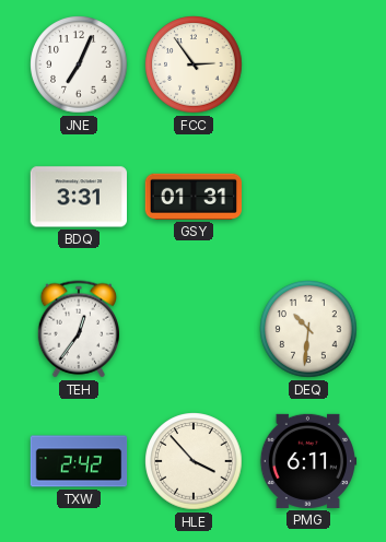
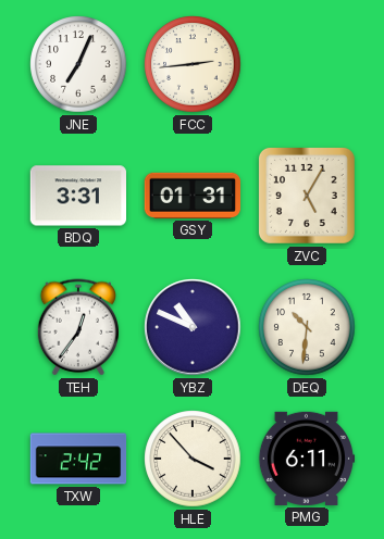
FCC: 2:54 -> 2:44 (193, 64)
ZVC: none -> 5:05 (307, 196)
YBZ: none -> 10:49 (193, 327)
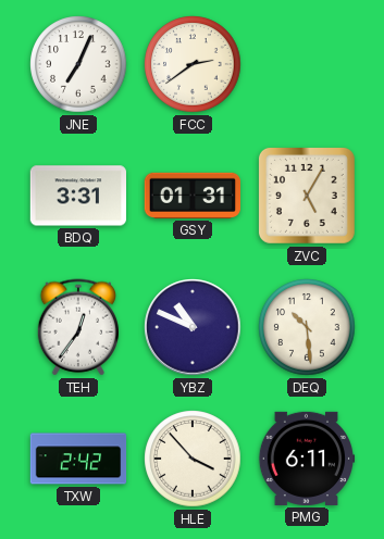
FCC: 2:44 -> 2:39 (193, 64)
DEQ: 10:31 -> 10:29 (307, 327)
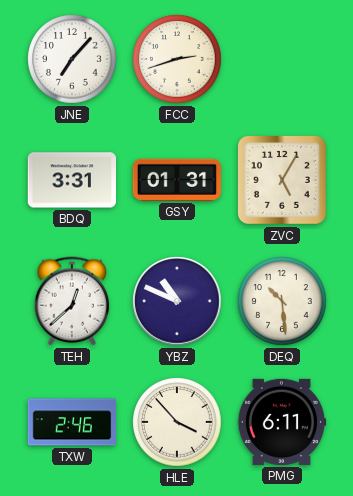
JNE: 7:04 -> 7:07 (72, 59)
FCC: 2:39 -> 2:42 (177, 59)
TEH: 12:36 -> 12:38 (72, 301)
TXW: 2:42 -> 2:46 (72, 422)
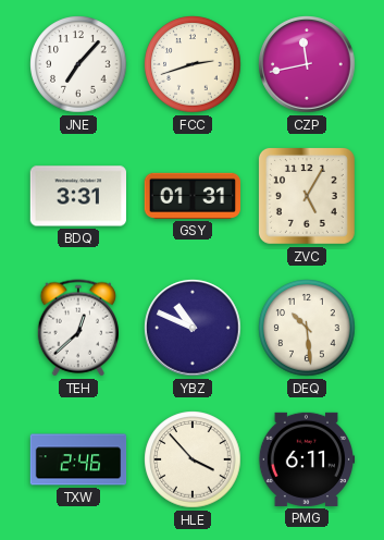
CZP: none -> 11:43 (307, 64)
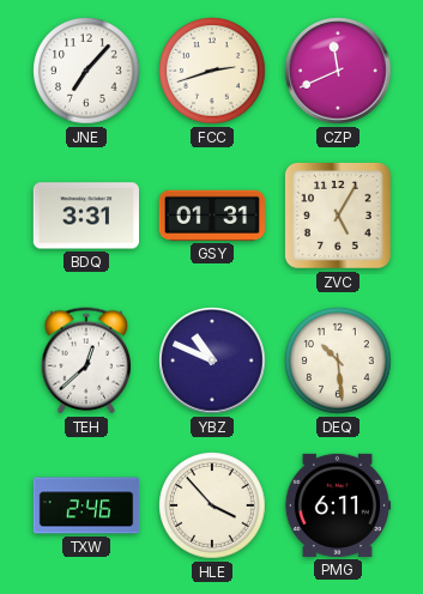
CZP: 11:43 -> 11:41 (338, 71)
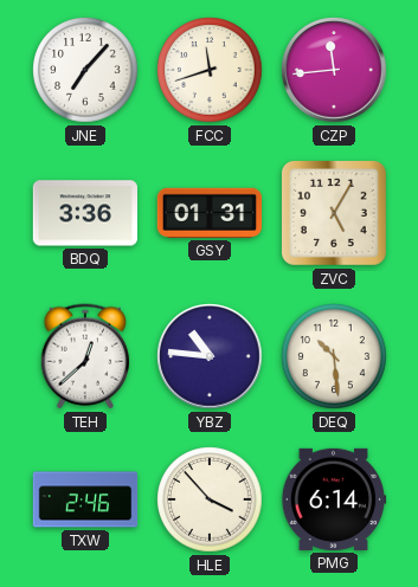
FCC: 2:42 -> 11:42 (210, 70)
CZP: 11:41 -> 11:44 (334, 70)
BDQ: 3:31 -> 3:36 (84, 213)
YBZ: 10:49 -> 10:46 (210, 356)
PMG: 6:11 -> 6:14 (334, 499)
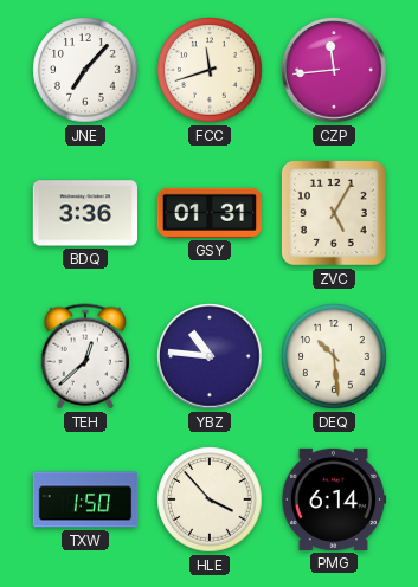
TXW: 2:46 -> 1:50 (85, 499)
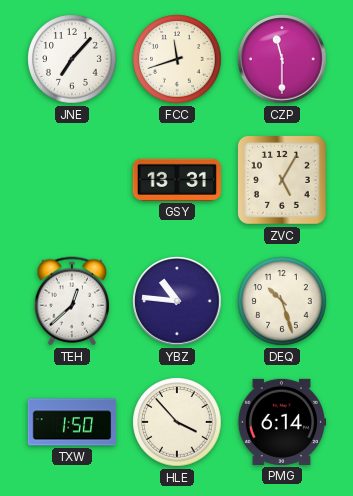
CZP: 11:44 -> 11:30 (282, 59)
BDQ: 3:36 -> none (84, 213)
GSY: 01:31 -> 13:31 (176, 180)
DEQ: 10:29 -> 10:27 (282, 301)
